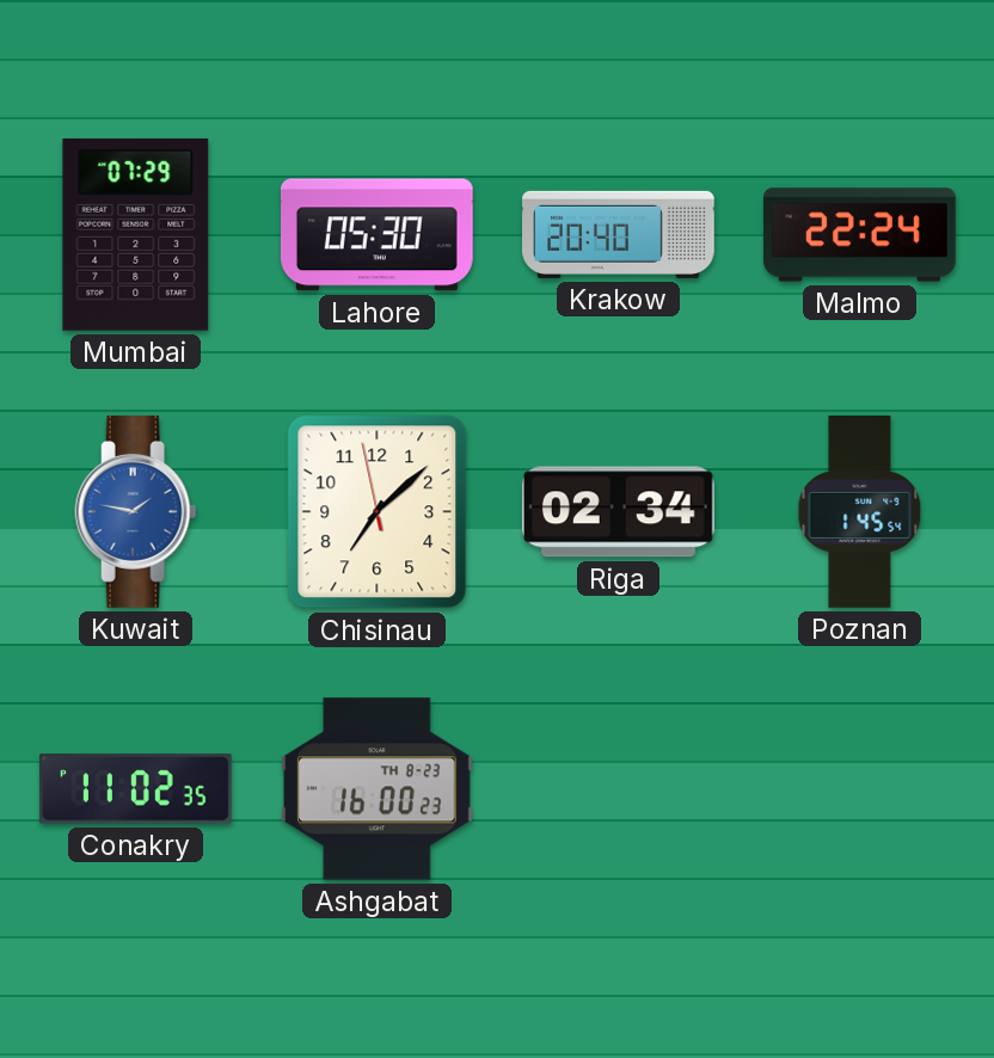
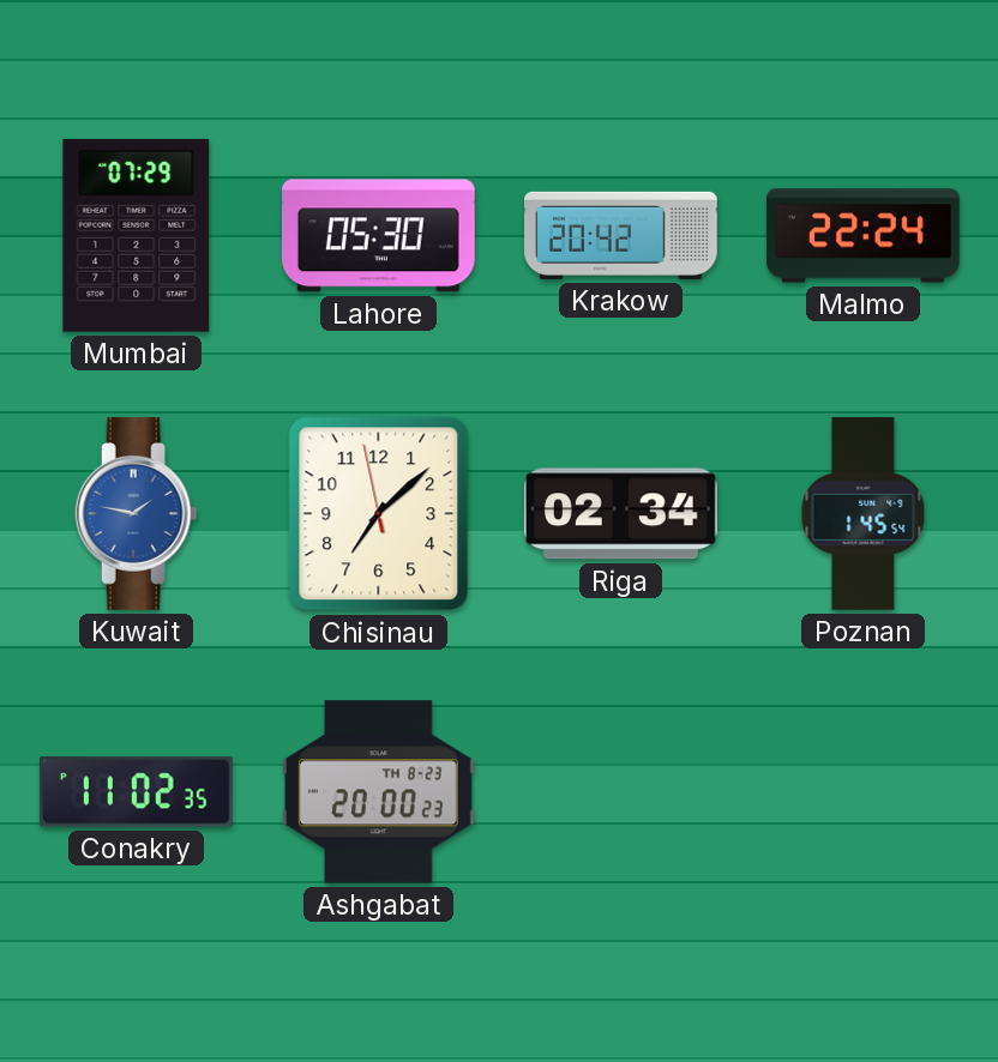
Krakow: 20:40 -> 20:42 (621, 235)
Ashgabat: 16:00 -> 20:00 (378, 792)
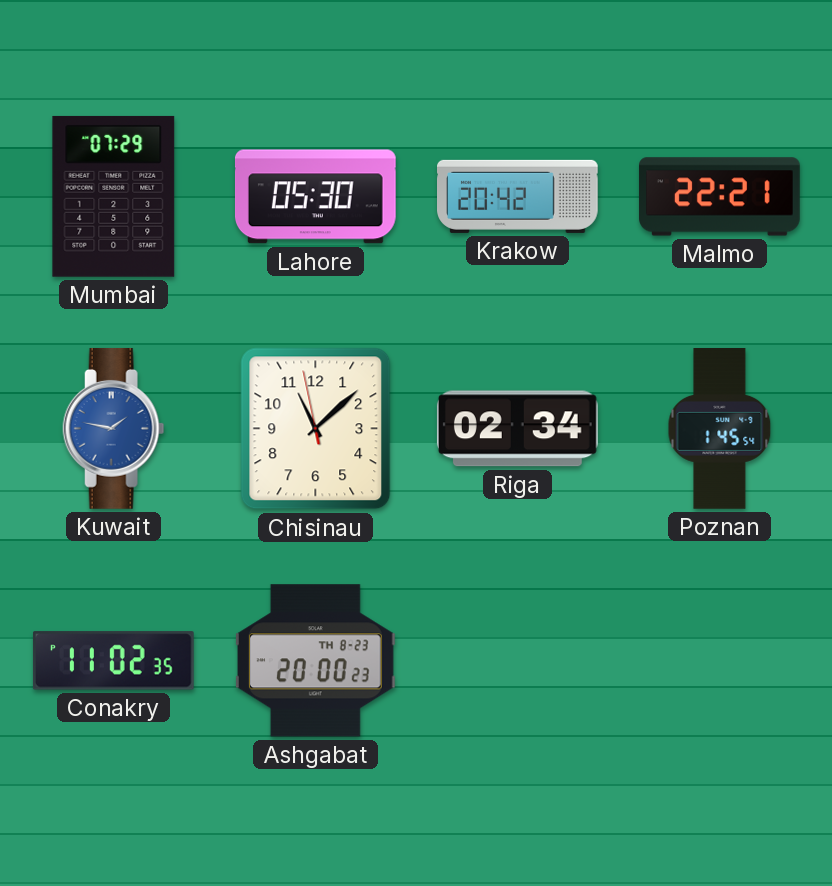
Malmo: 22:24 -> 22:21 (720, 197)
Chisinau: 7:07 -> 11:07 (316, 429)
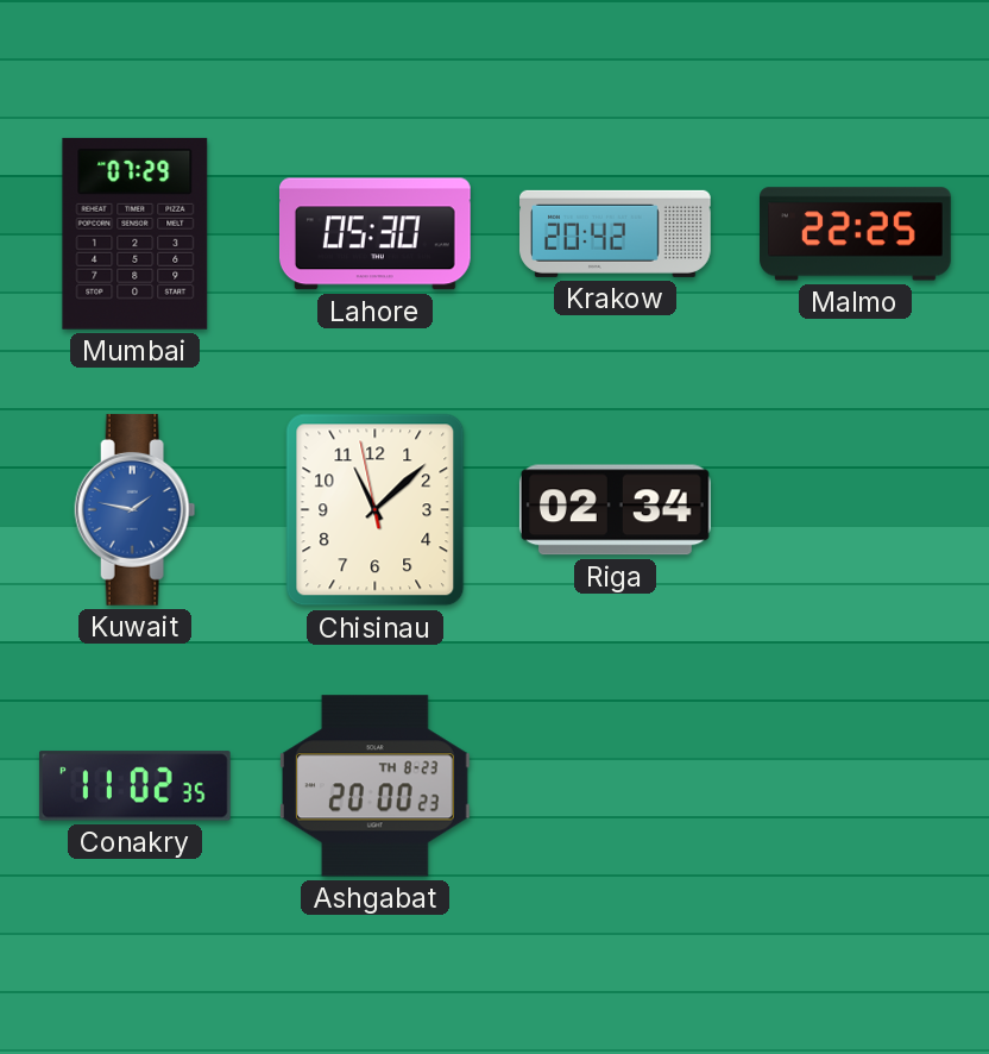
Malmo: 22:21 -> 22:25 (856, 234)
Poznan: 1:45 -> none (720, 429)
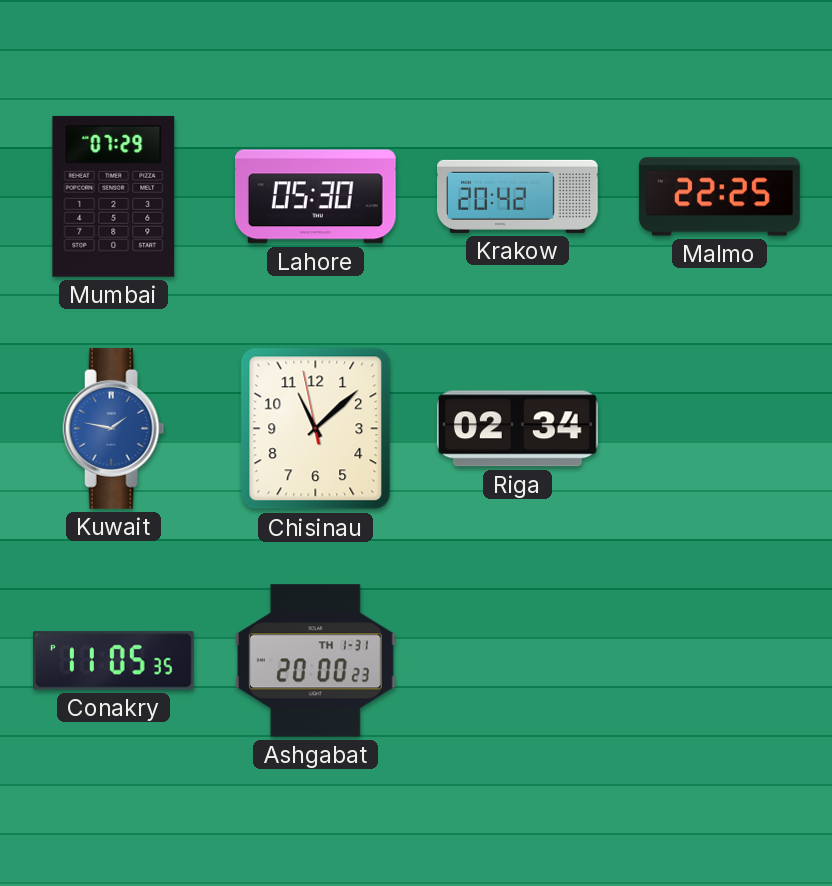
Conakry: 11:02 -> 11:05 (113, 661)
Ashgabat date: TH 8-23 -> TH 1-31 (315, 661)
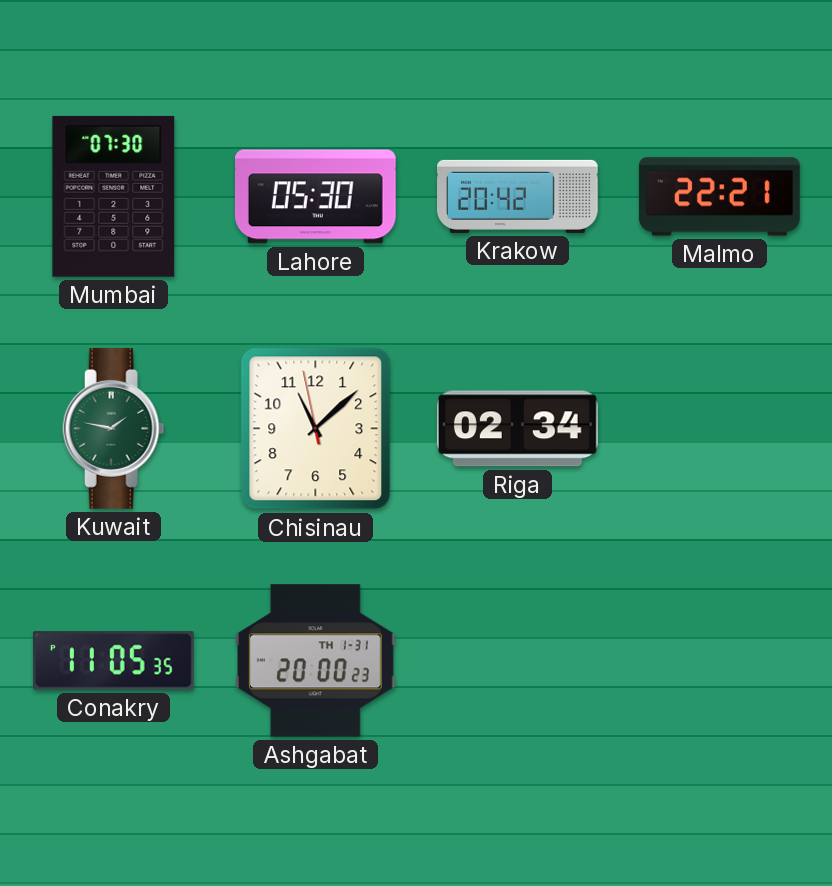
Mumbai: 07:29 -> 07:30 (114, 196)
Malmo: 22:25 -> 22:21 (720, 197)
Kuwait dial: blue -> green (114, 428)
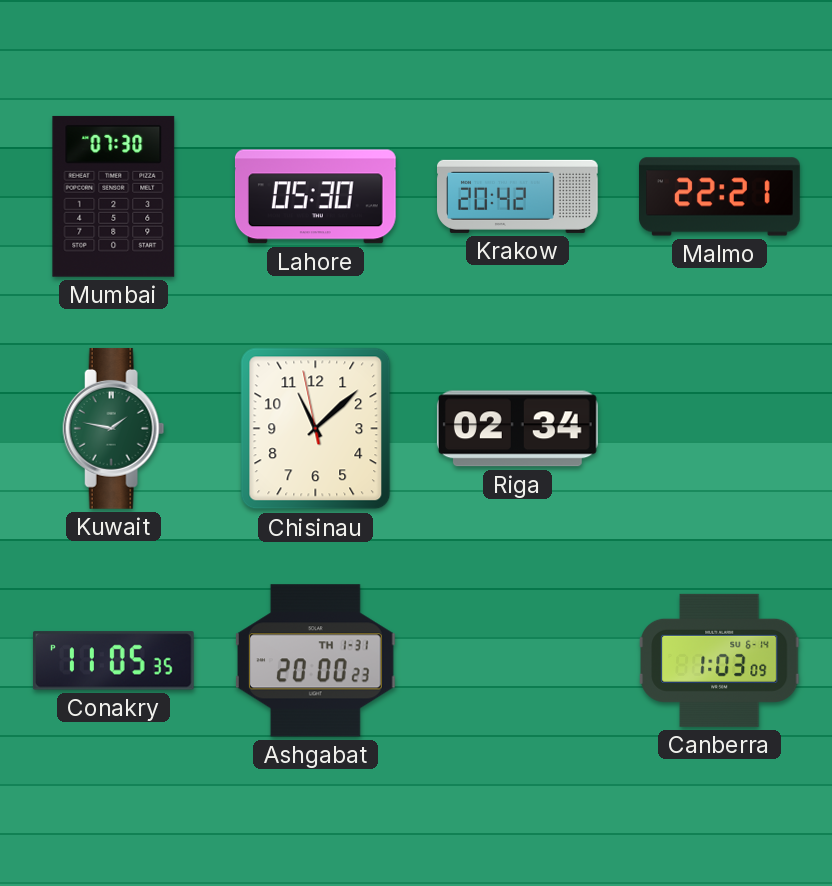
Canberra: none -> 1:03 (720, 660)
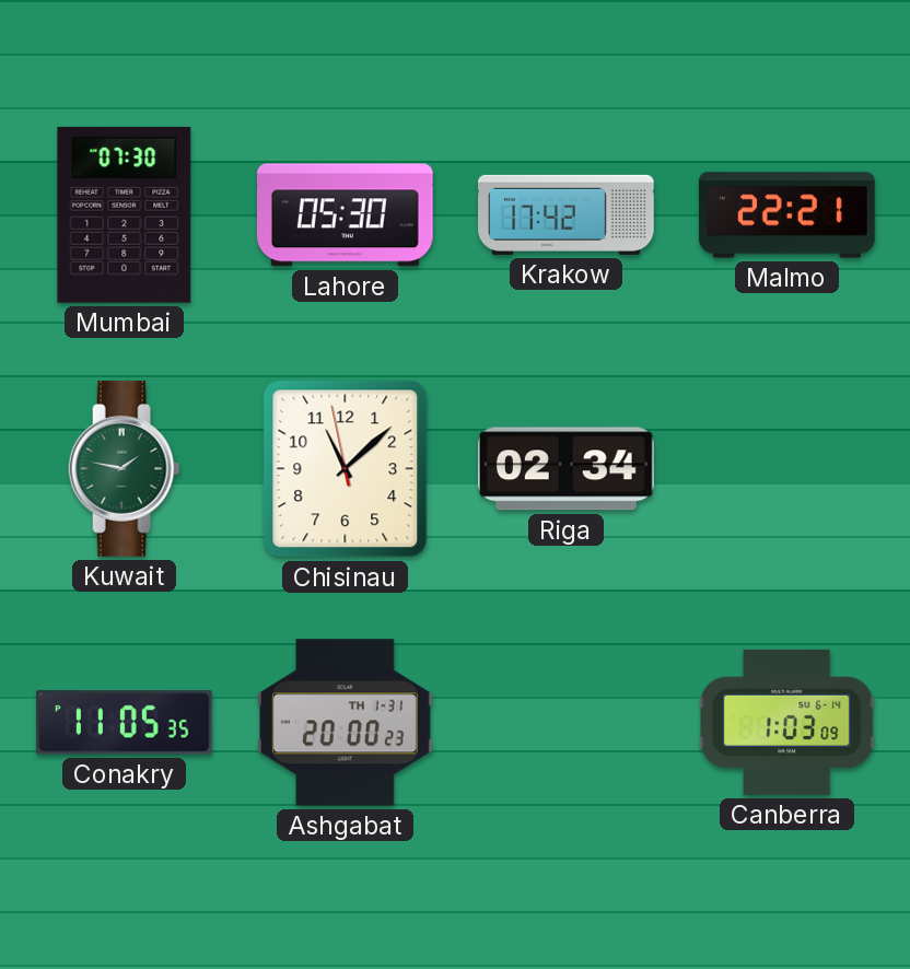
Krakow: 20:42 -> 17:42 (567, 214)
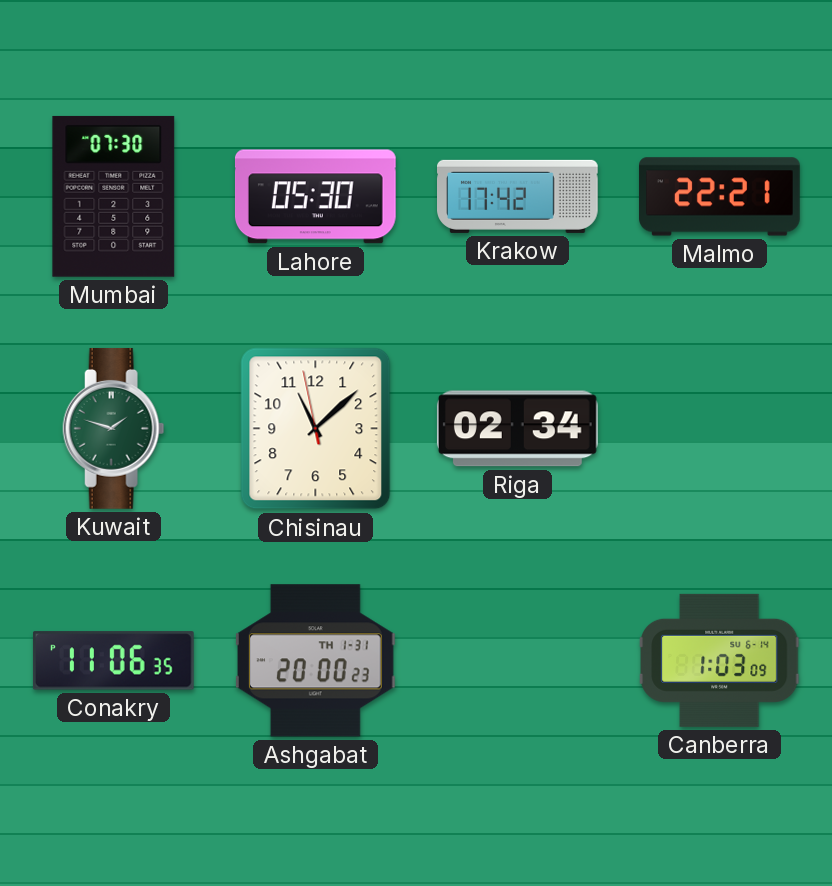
Kuwait: 1:47 -> 1:48 (114, 428)
Conakry: 11:05 -> 11:06 (113, 661)
